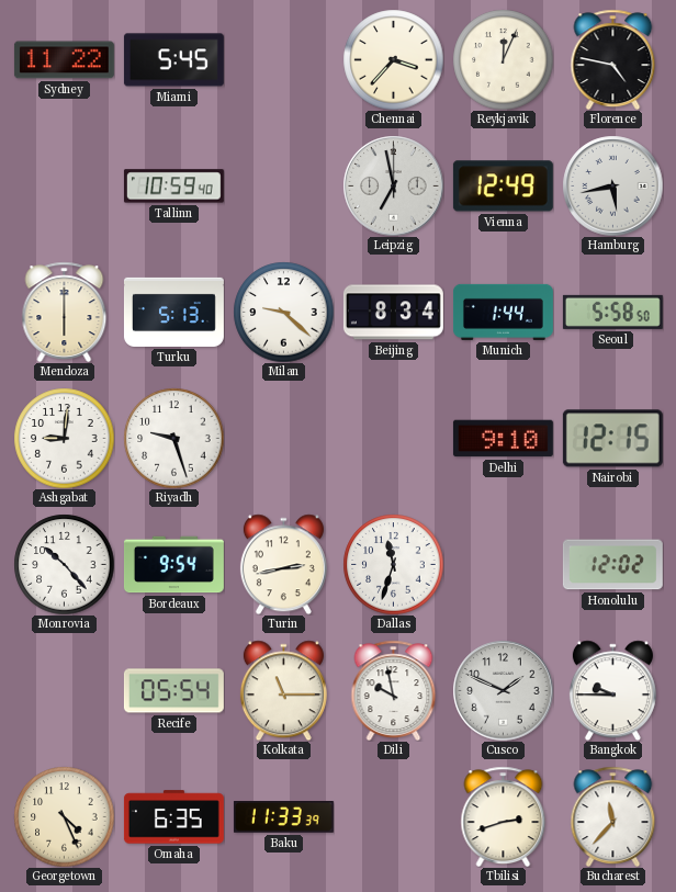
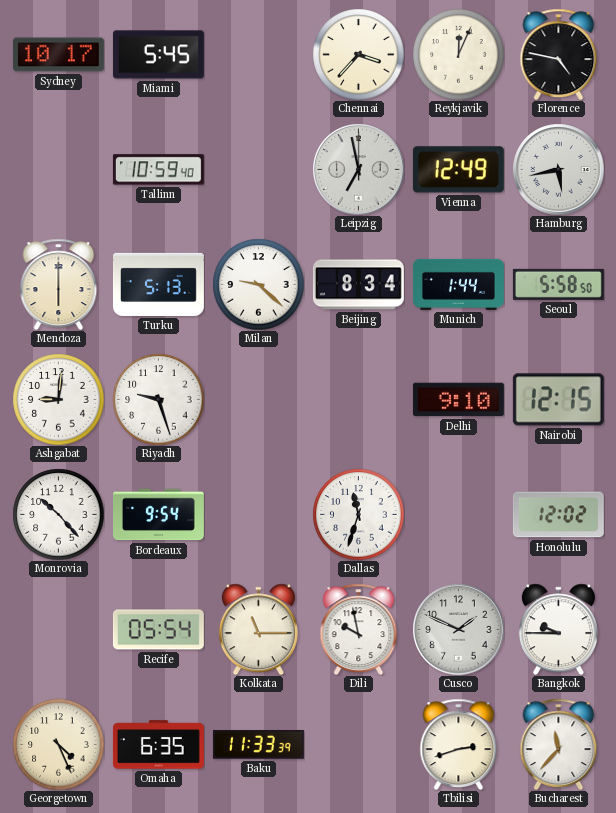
Sydney: 11:22 -> 10:17 (58, 55)
Turin: 2:43 -> none (283, 564)
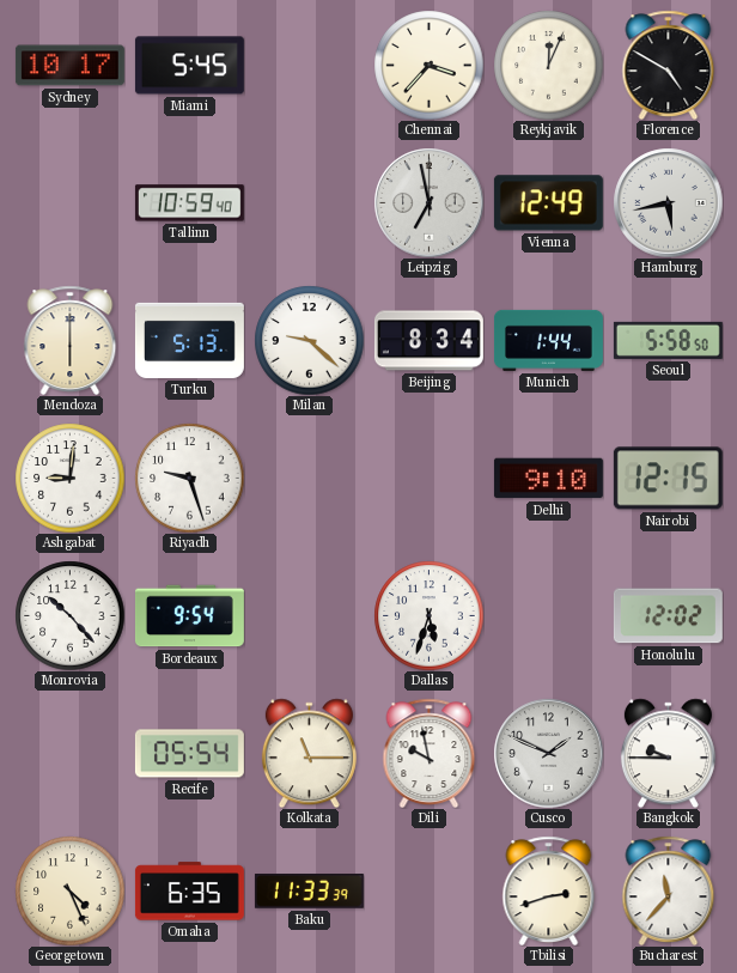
Florence: 4:47 -> 4:50 (669, 65)
Dallas: 11:33 -> 5:33 (428, 615)
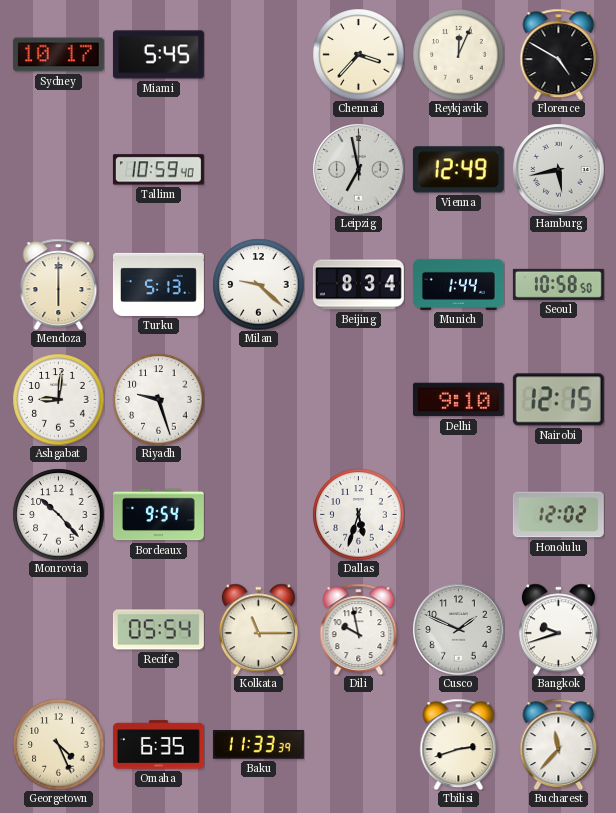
Seoul: 5:58 -> 10:58 (558, 284)
Bangkok: 9:45 -> 9:42 (558, 629)
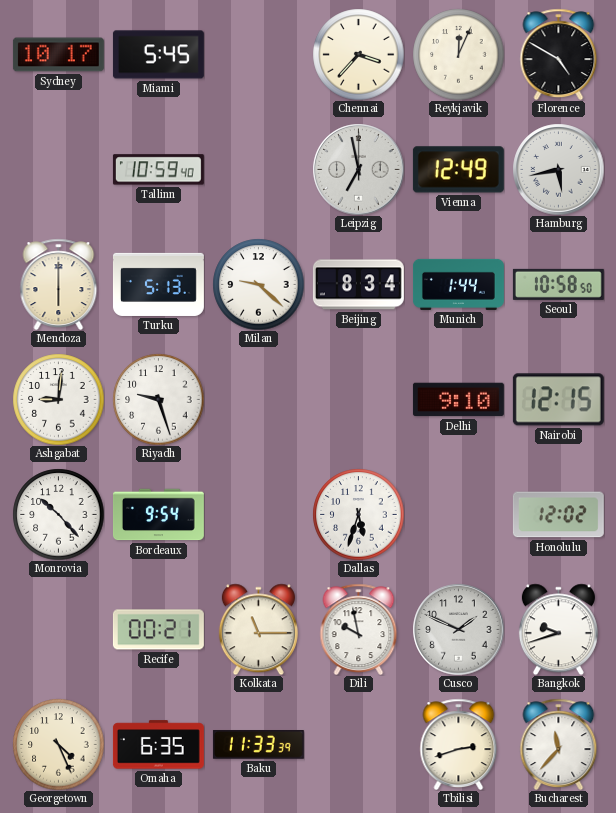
Recife: 05:54 -> 00:21 (158, 630)
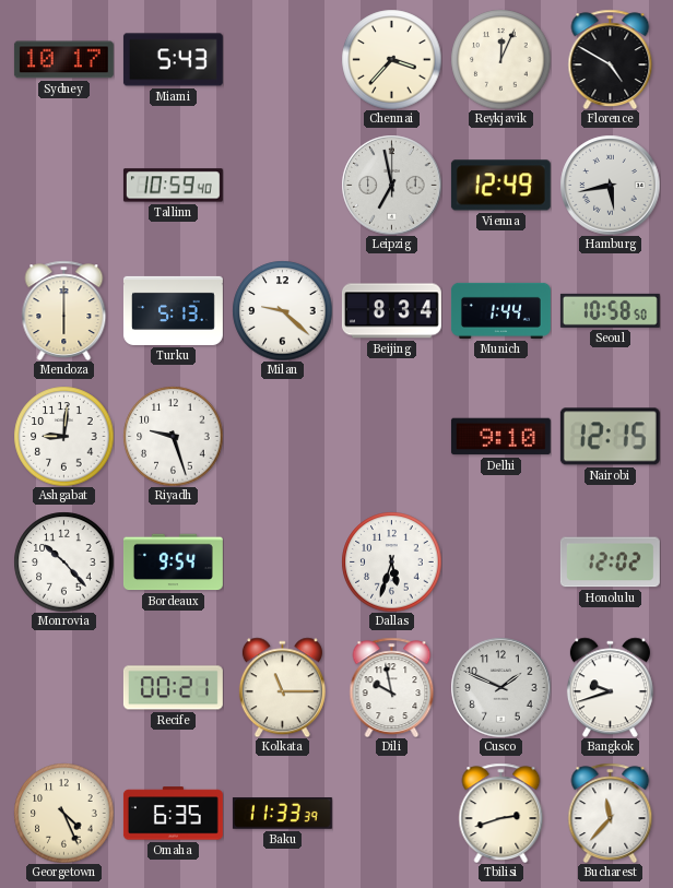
Miami: 5:45 -> 5:43 (173, 60)
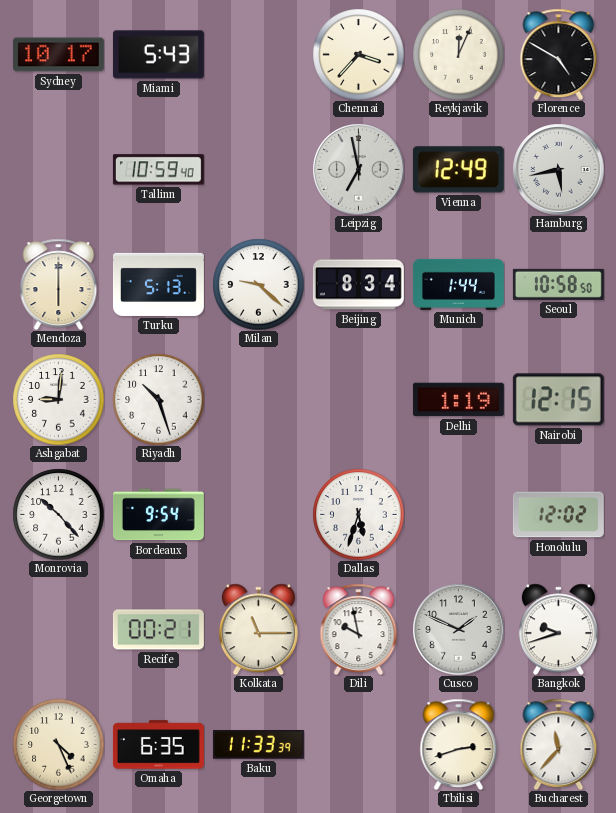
Riyadh: 9:27 -> 10:27 (158, 399)
Delhi: 9:10 -> 1:19 (458, 400)
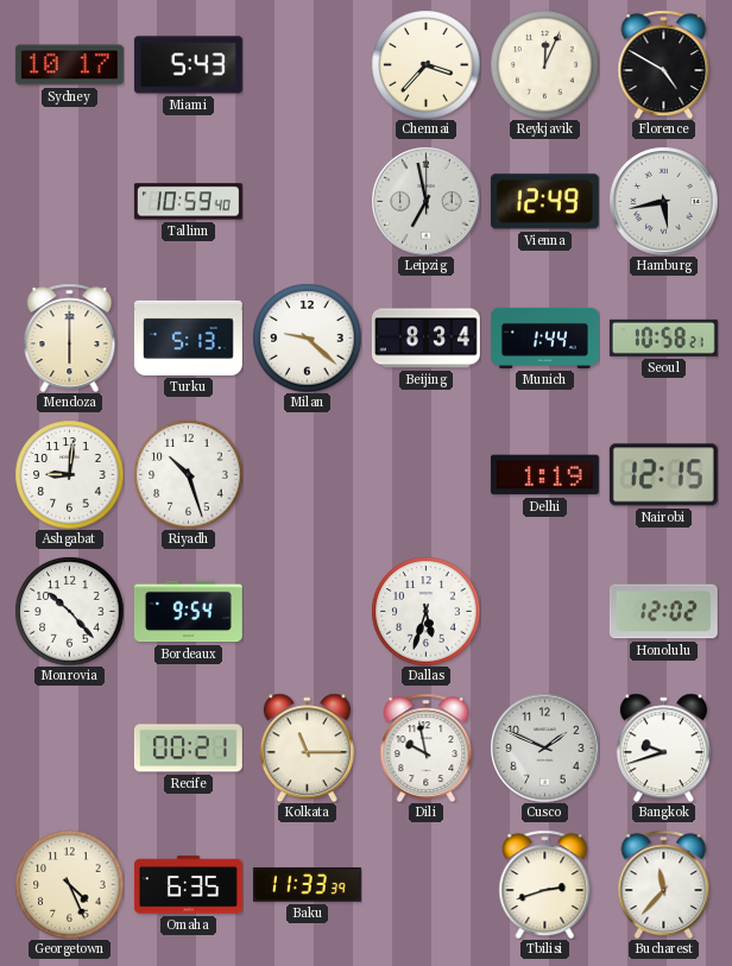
Seoul: 10:58:50 -> 10:58:21 (663, 337)
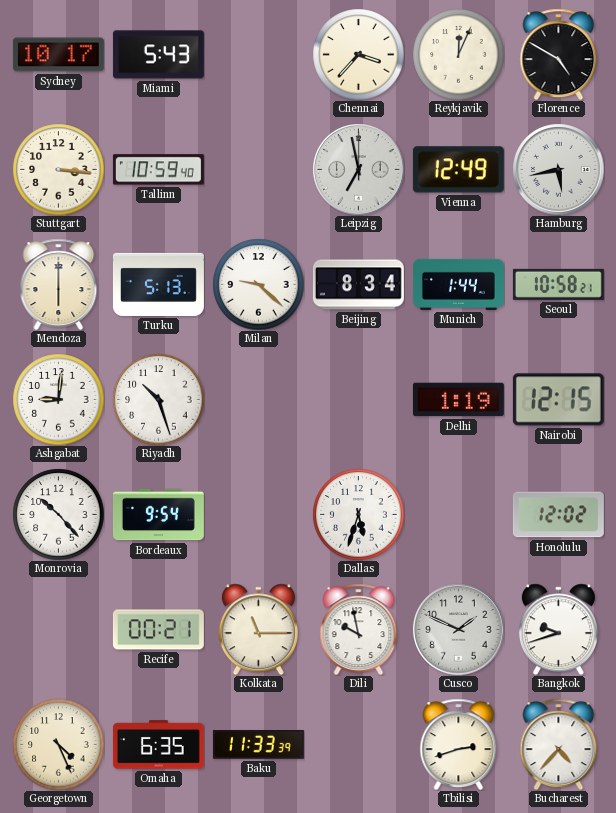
Stuttgart: none -> 3:16 (58, 169)
Bucharest: 11:37 -> 4:37 (559, 744)
